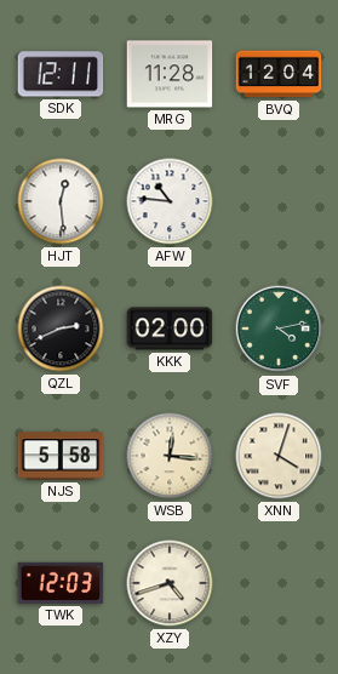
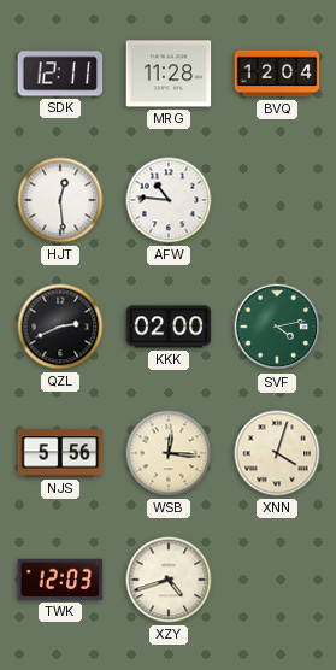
NJS: 5:58 -> 5:56 (60, 453)
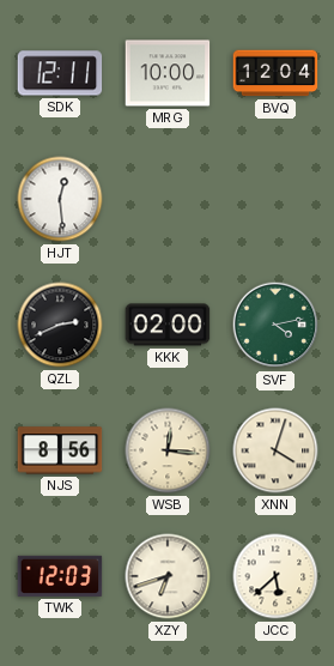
MRG: 11:28 -> 10:00 (168, 73)
AFW: 10:46 -> none (169, 200)
NJS: 5:56 -> 8:56 (60, 450)
XZY: 4:42 -> 6:42 (168, 576)
JCC: none -> 5:38 (275, 576)
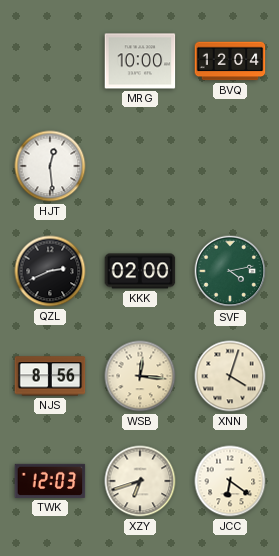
SDK: 12:11 -> none (60, 73)
JCC: 5:38 -> 6:21 (230, 481)
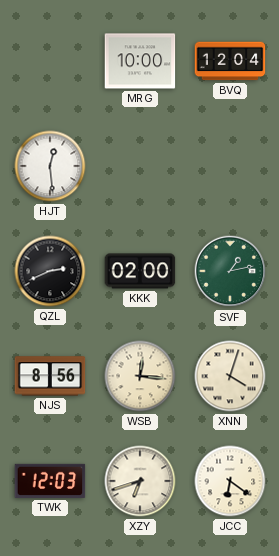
SVF: 4:13 -> 1:13 (230, 271)
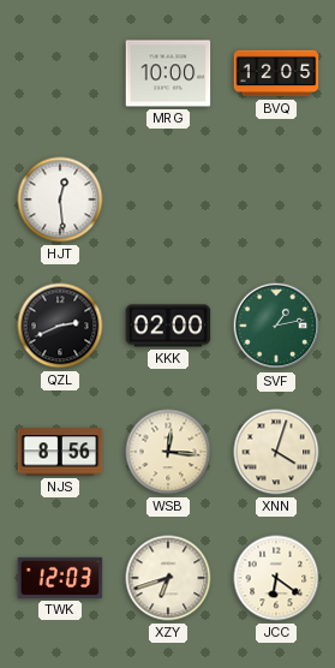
BVQ: 12:04 -> 12:05 (276, 73)
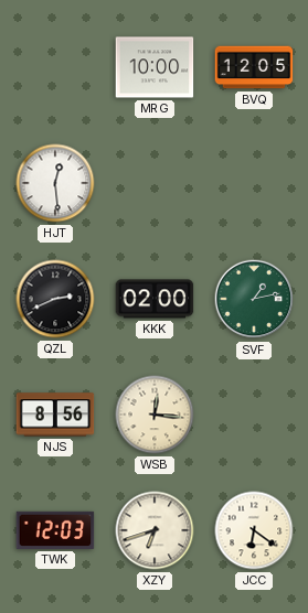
XNN: 4:03 -> none (276, 452)
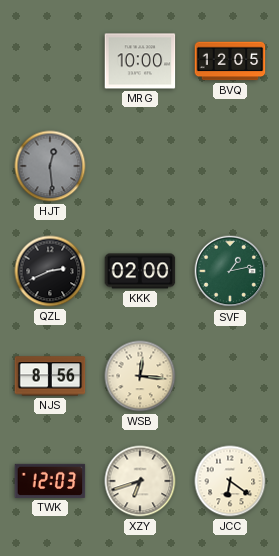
HJT dial: white -> grey (50, 166)
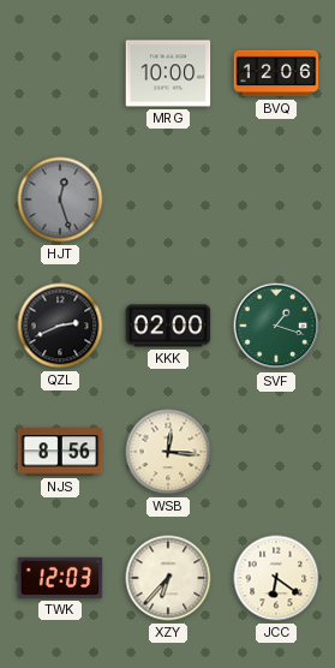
BVQ: 12:05 -> 12:06 (276, 73)
HJT: 12:29 -> 12:27 (60, 199)
SVF: 1:13 -> 1:18 (276, 326)
XZY: 6:42 -> 6:37 (168, 578)
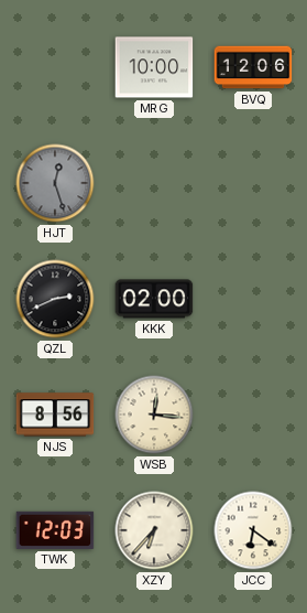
SVF: 1:18 -> none (276, 326)
